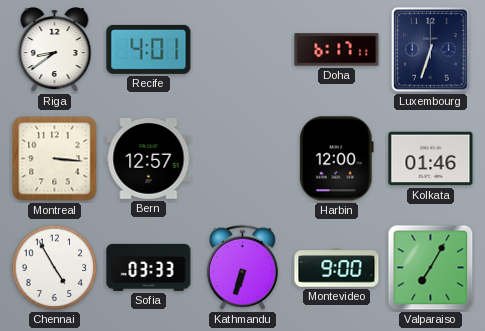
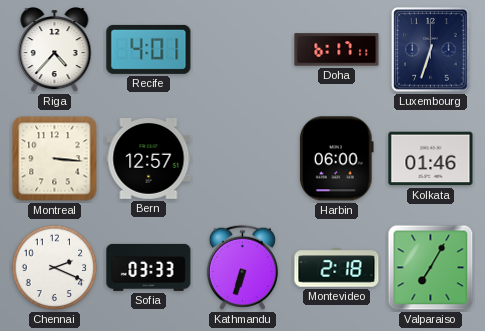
Riga: 8:39 -> 4:37 (55, 51)
Harbin: 12:00 -> 06:00 (336, 159)
Chennai: 4:55 -> 2:19 (55, 268)
Montevideo: 9:00 -> 2:18 (337, 268)
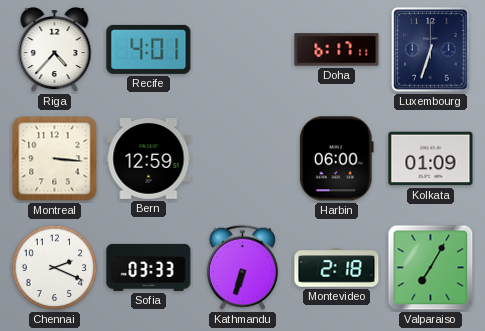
Bern: 12:57 -> 12:59 (149, 159)
Kolkata: 01:46 -> 01:09 (431, 159)
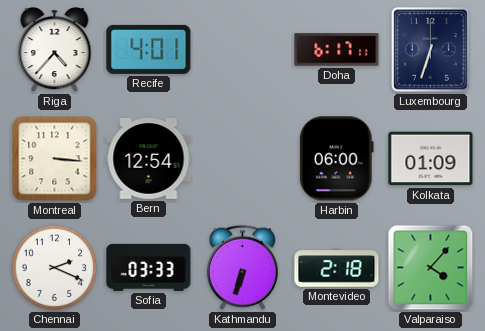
Bern: 12:59 -> 12:54 (149, 159)
Valparaiso: 7:05 -> 4:07 (431, 268)
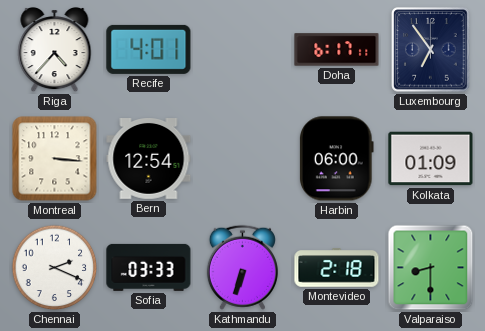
Luxembourg: 6:33 -> 6:54 (431, 50)
Valparaiso: 4:07 -> 8:30 (431, 268)
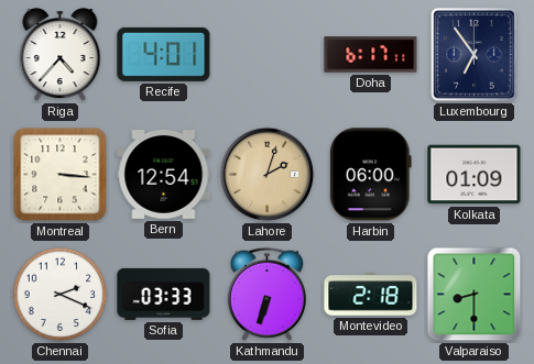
Lahore: none -> 2:03 (268, 175)
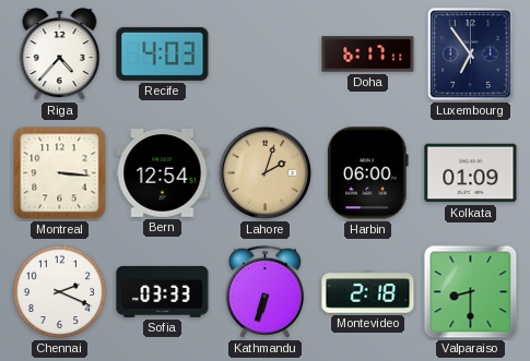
Recife: 4:01 -> 4:03 (163, 53)
